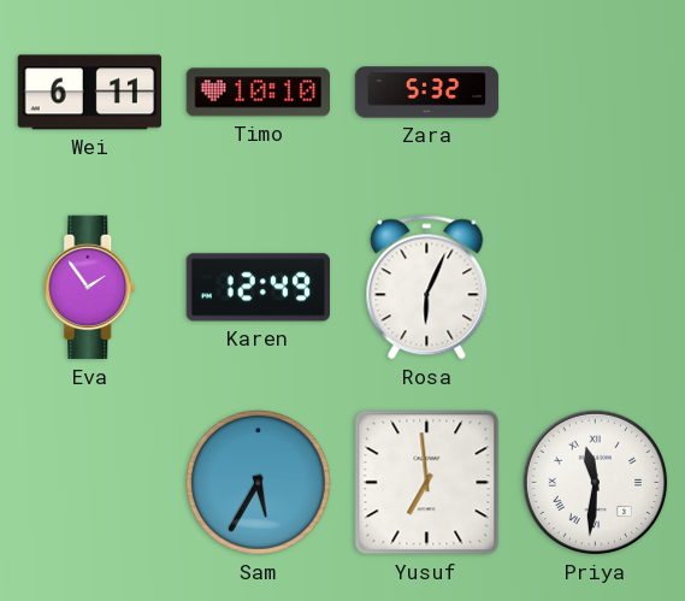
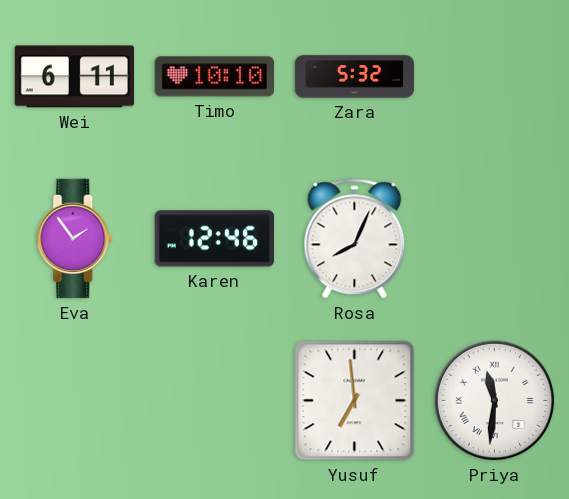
Karen: 12:49 -> 12:46 (214, 239)
Rosa: 6:04 -> 8:04 (355, 239)
Sam: 5:35 -> none (259, 483)
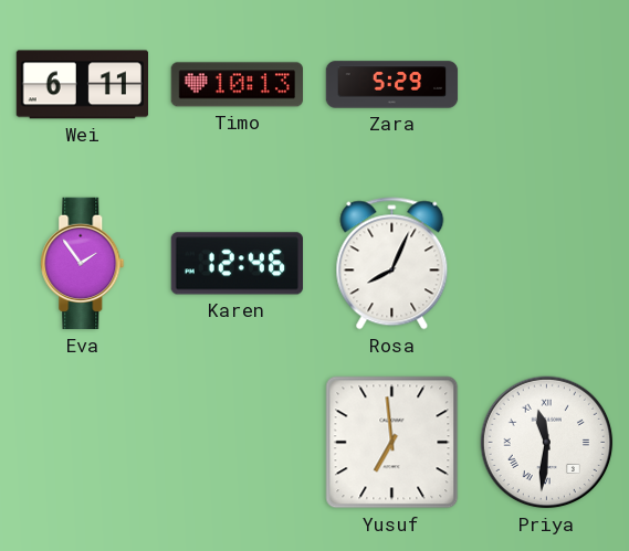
Timo: 10:10 -> 10:13 (237, 85)
Zara: 5:32 -> 5:29 (392, 85)
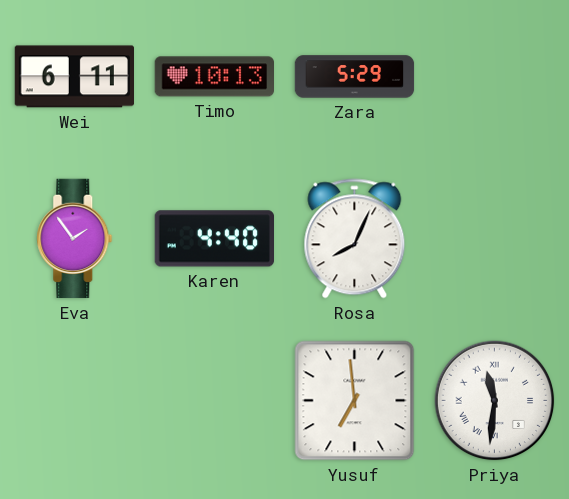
Karen: 12:46 -> 4:40 (214, 239)
